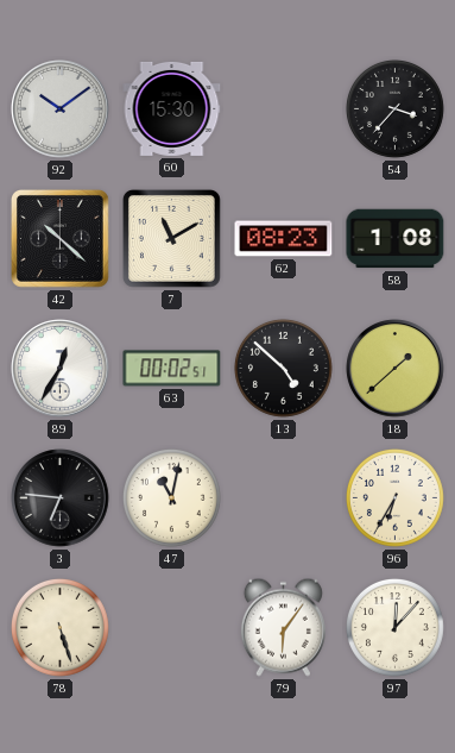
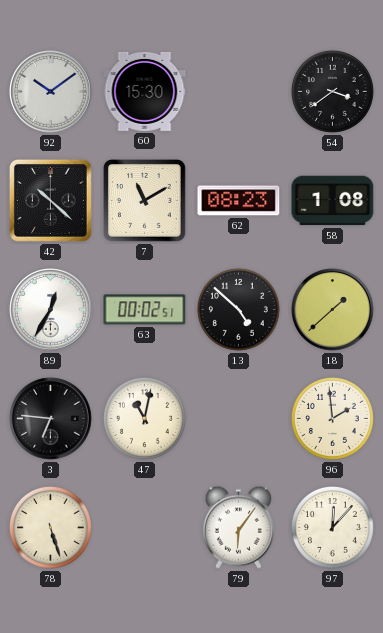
54: 3:37 -> 3:39 (332, 91)
96: 6:35 -> 1:59 (332, 418)
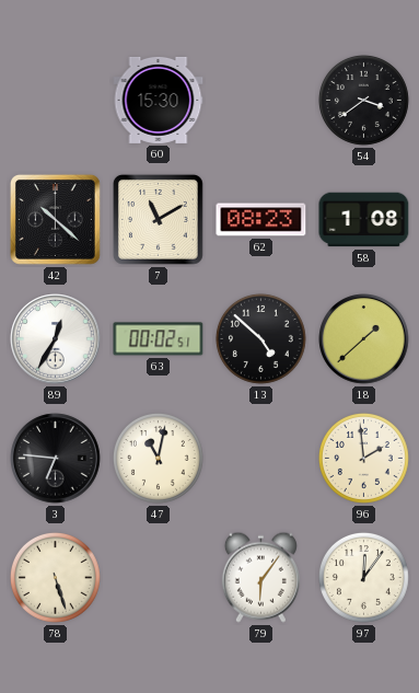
92: 10:09 -> none (51, 92)
97: 12:07 -> 12:06 (363, 577)
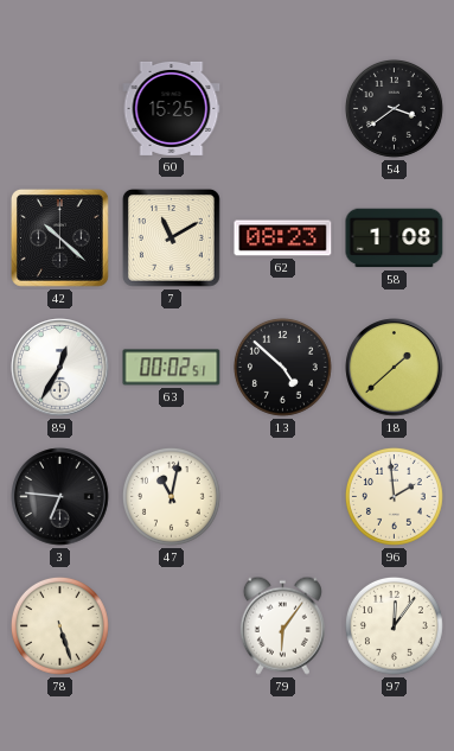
60: 15:30 -> 15:25 (172, 108)
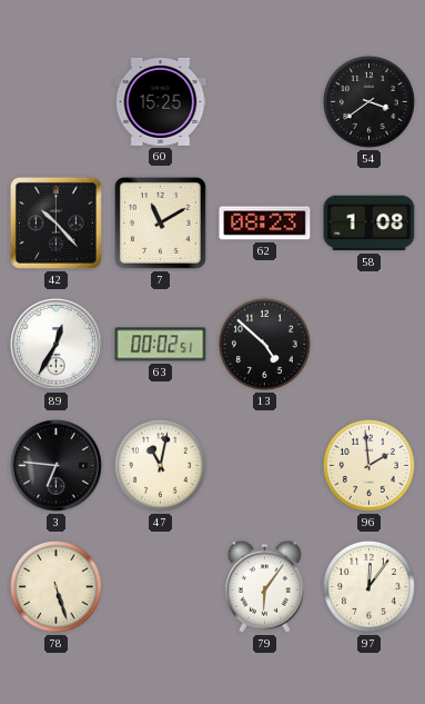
42: 10:22 -> 10:23 (55, 222)
18: 1:38 -> none (395, 368)
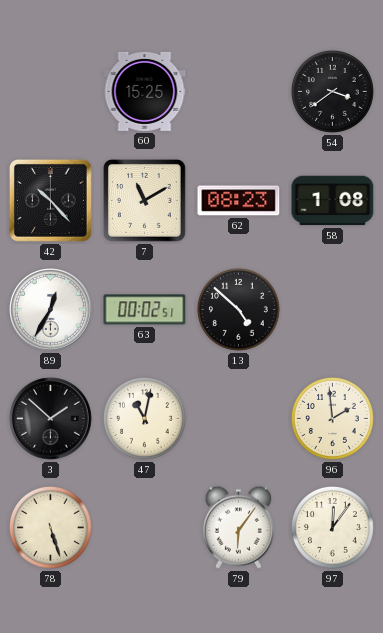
3: 6:46 -> 1:52 (51, 419)
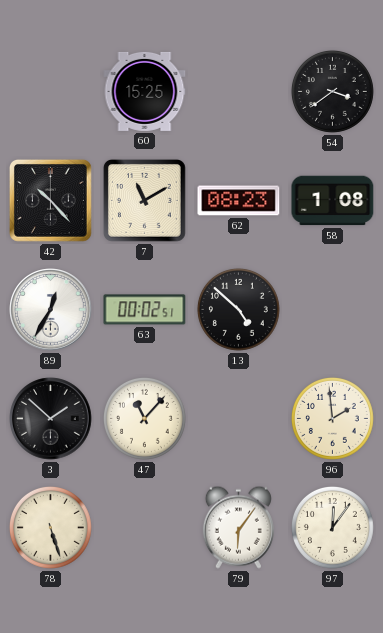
47: 11:02 -> 11:07 (144, 418)
